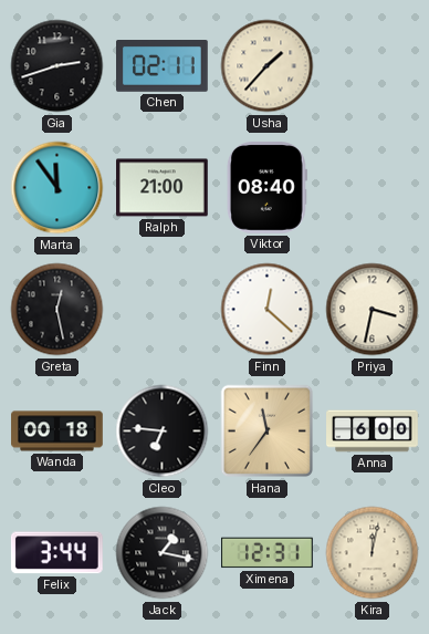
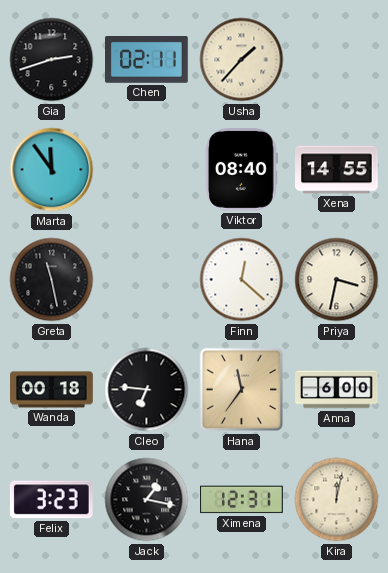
Ralph: 21:00 -> none (163, 188)
Xena: none -> 14:55 (337, 170)
Greta: 12:28 -> 11:28 (52, 280)
Felix: 3:44 -> 3:23 (51, 500)
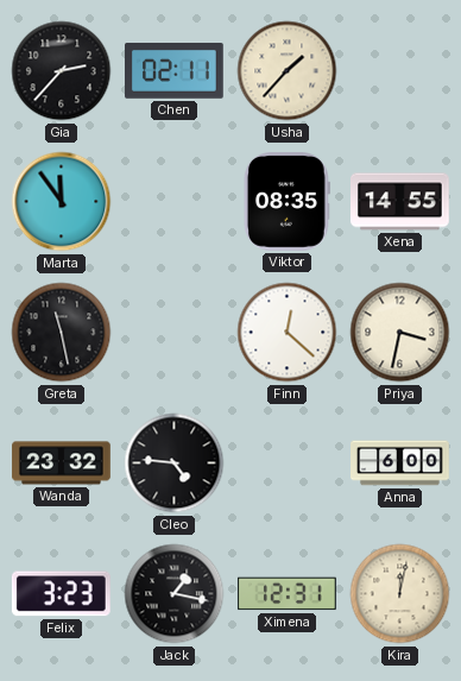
Gia: 2:42 -> 2:37 (62, 71)
Viktor: 08:40 -> 08:35 (286, 202)
Wanda: 00:18 -> 23:32 (62, 464)
Cleo: 6:46 -> 4:46 (175, 464)
Hana: 11:36 -> none (242, 390)
